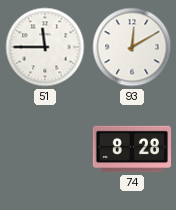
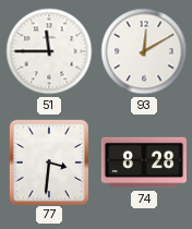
77: none -> 3:31 (49, 161)
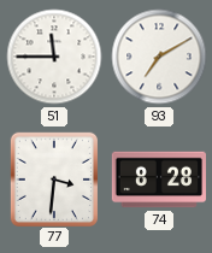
93: 12:10 -> 7:10 (159, 57)
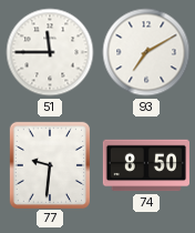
77: 3:31 -> 9:31 (50, 164)
74: 8:28 -> 8:50 (145, 165)
